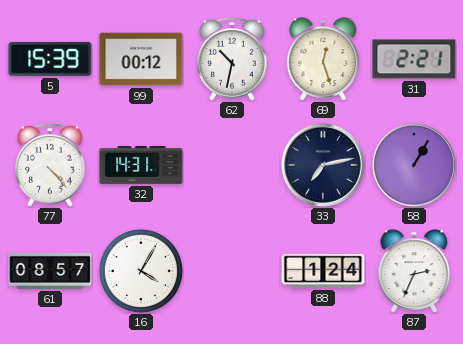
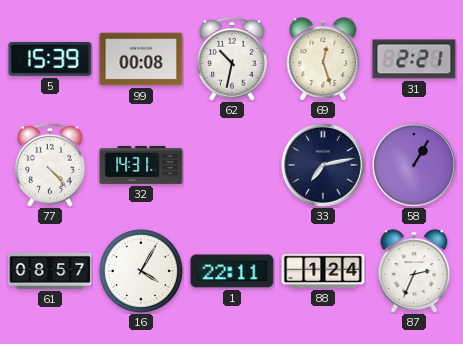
99: 00:12 -> 00:08 (141, 59)
1: none -> 22:11 (232, 271)
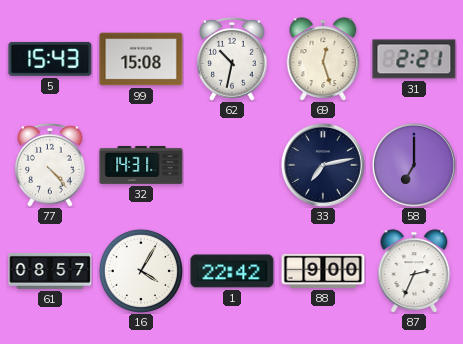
5: 15:39 -> 15:43 (50, 59)
99: 00:08 -> 15:08 (141, 59)
58: 1:05 -> 7:00 (414, 165)
1: 22:11 -> 22:42 (232, 271)
88: 1:24 -> 9:00 (323, 271)
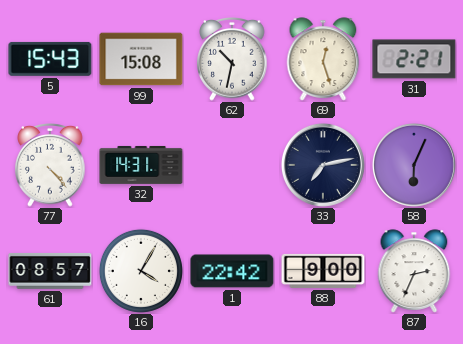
58: 7:00 -> 6:04 (414, 165)
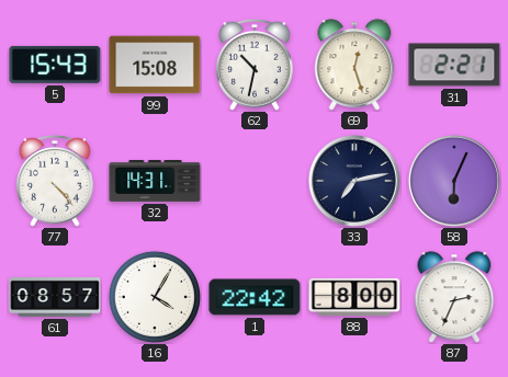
88: 9:00 -> 8:00 (354, 297)
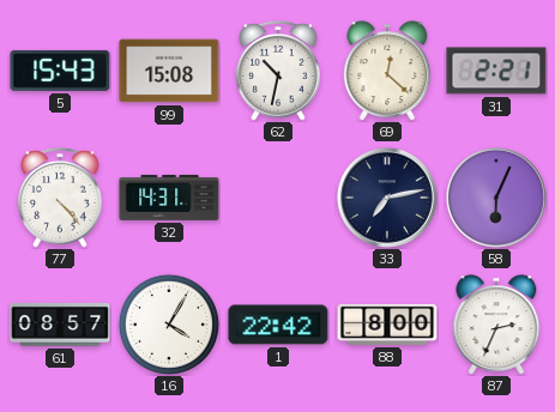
69: 12:27 -> 12:22 (387, 71)
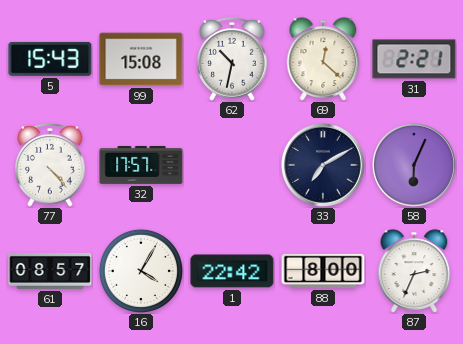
32: 14:31 -> 17:57 (141, 165)
33: 7:13 -> 7:10 (323, 165)
